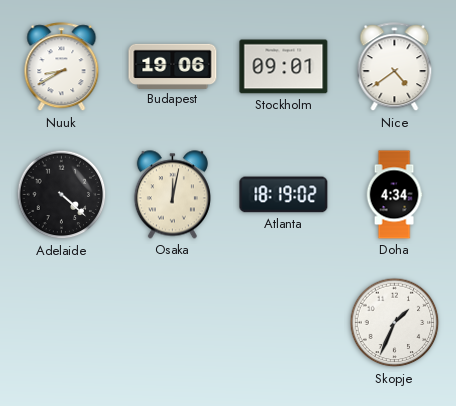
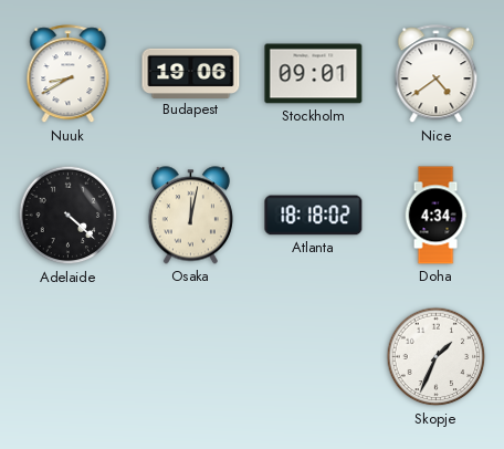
Atlanta: 18:19 -> 18:18 (314, 216)
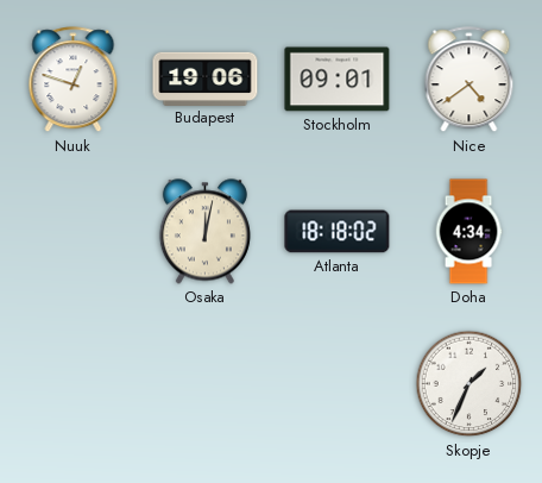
Nuuk: 8:40 -> 12:48 (74, 80)
Adelaide: 4:22 -> none (69, 216)
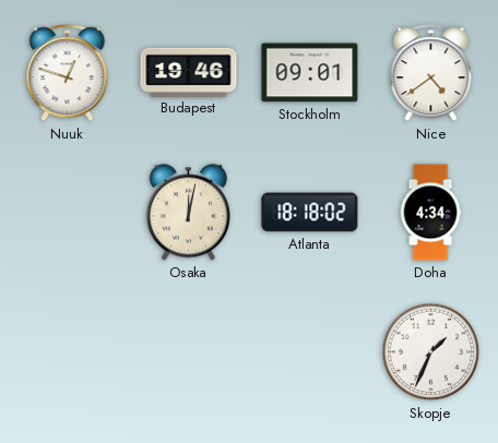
Budapest: 19:06 -> 19:46 (189, 72)
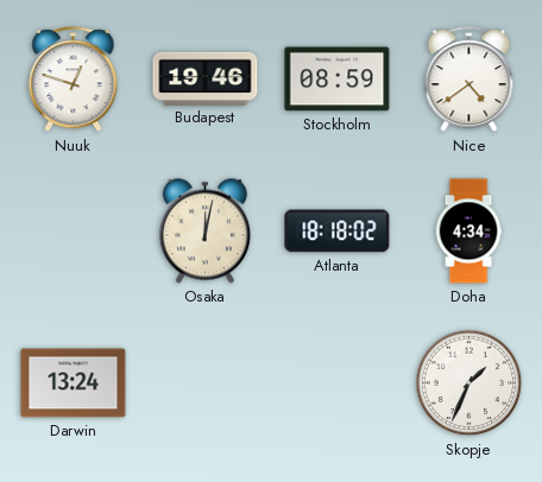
Stockholm: 09:01 -> 08:59 (338, 80)
Darwin: none -> 13:24 (74, 383)
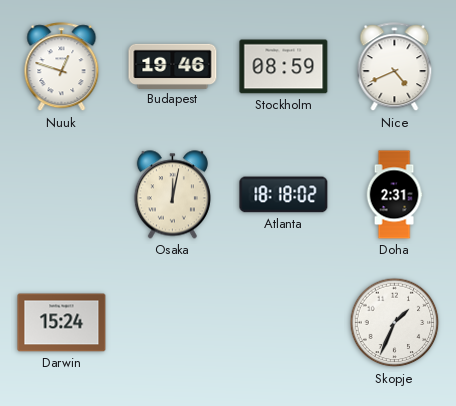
Nice: 4:39 -> 4:41 (395, 67)
Doha: 4:34 -> 2:31 (394, 195)
Darwin: 13:24 -> 15:24 (62, 323)
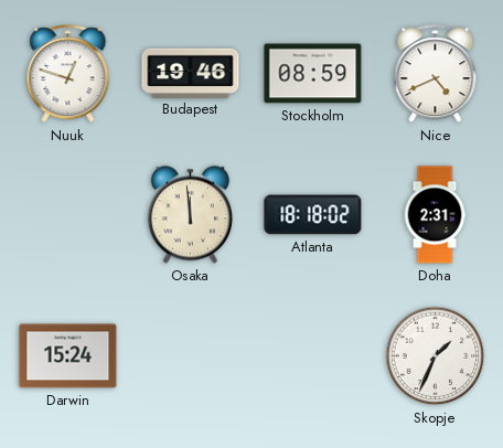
Osaka: 12:02 -> 11:59 (190, 215)
